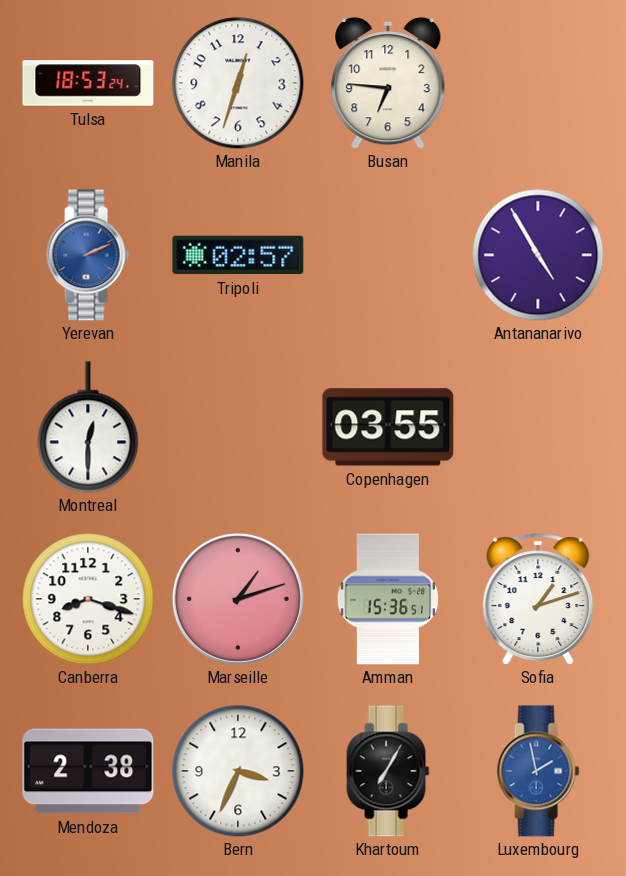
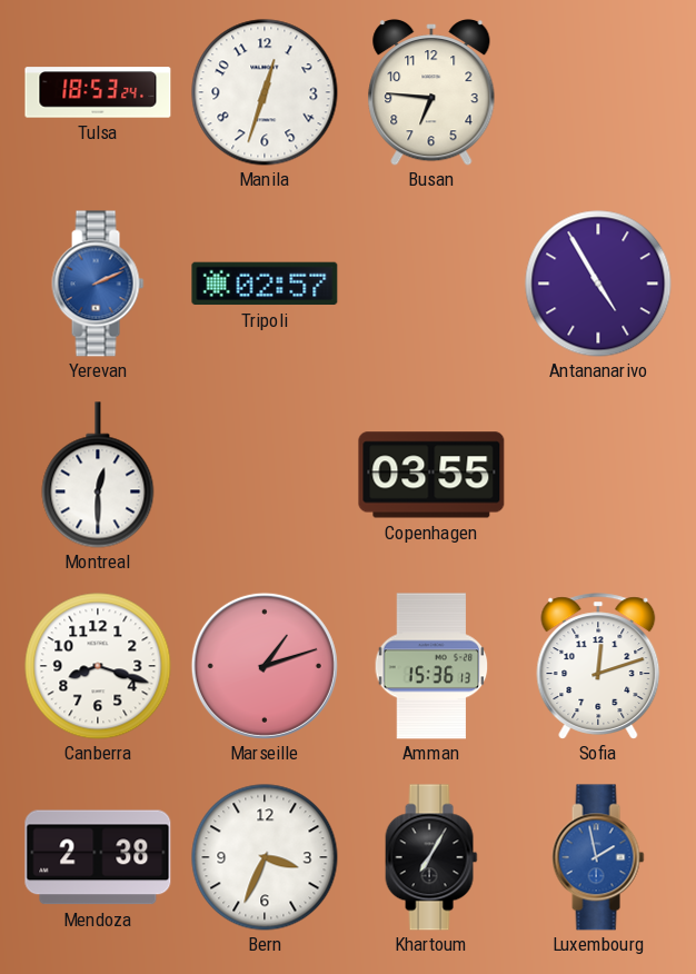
Amman: 15:36:51 -> 15:36:13 (431, 666)
Sofia: 1:12 -> 12:12 (598, 666)
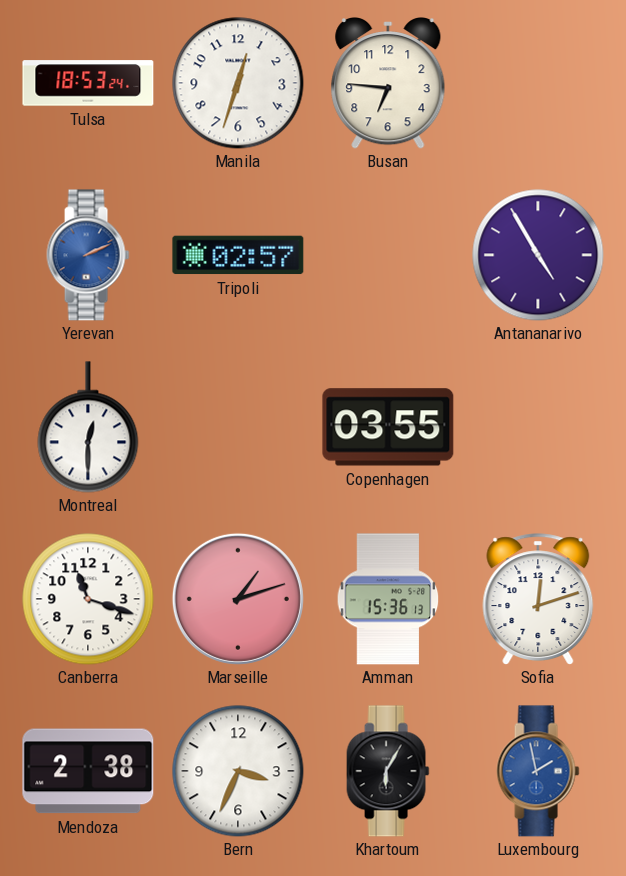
Canberra: 8:18 -> 11:18 (88, 599)
Khartoum: 7:05 -> 6:05 (388, 771)
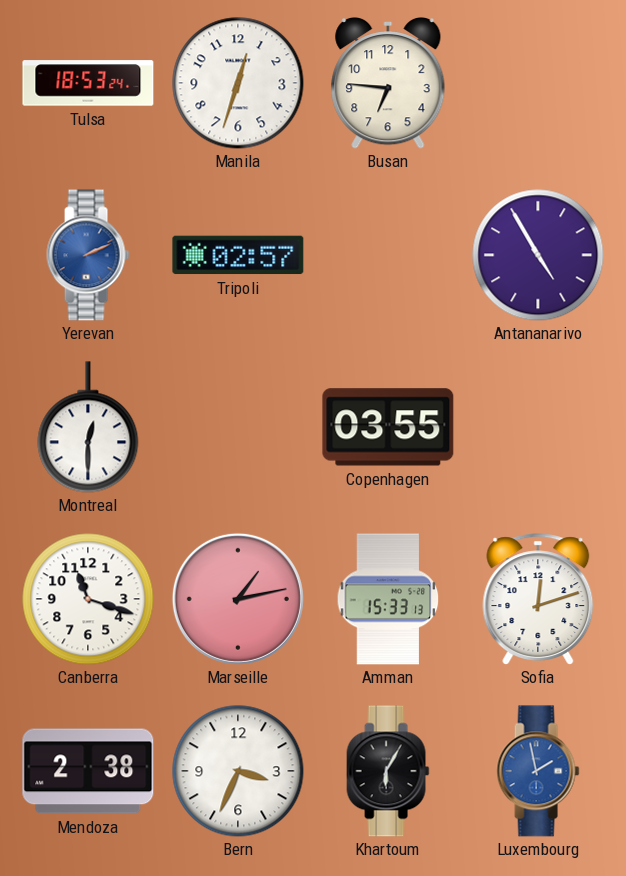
Marseille: 1:12 -> 1:13 (238, 599)
Amman: 15:36 -> 15:33 (388, 599)
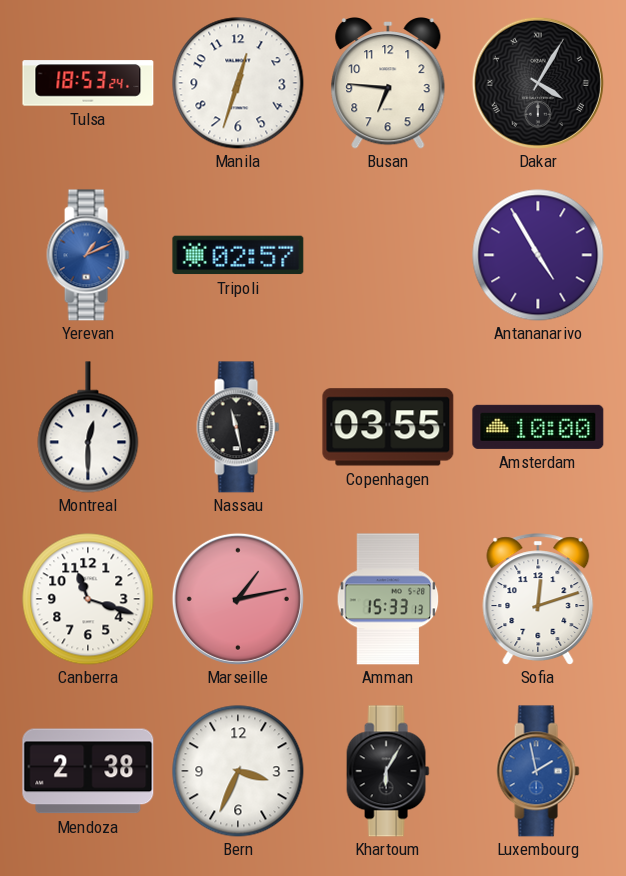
Dakar: none -> 4:05 (538, 83)
Yerevan: 2:11 -> 1:11 (88, 255)
Nassau: none -> 11:28 (238, 427)
Amsterdam: none -> 10:00 (538, 427)
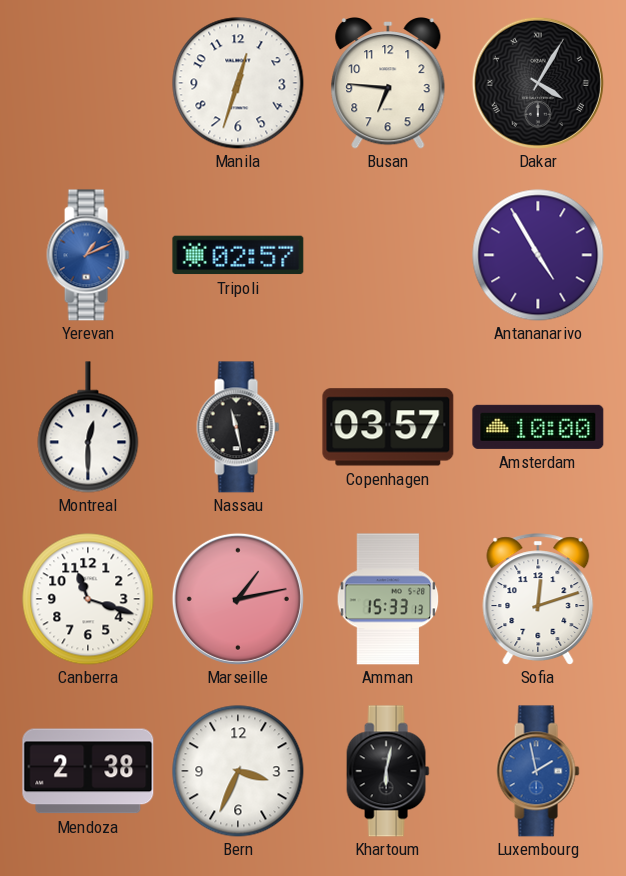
Tulsa: 18:53 -> none (88, 83)
Copenhagen: 03:55 -> 03:57 (388, 427)
Khartoum: 6:05 -> 6:02 (388, 771)
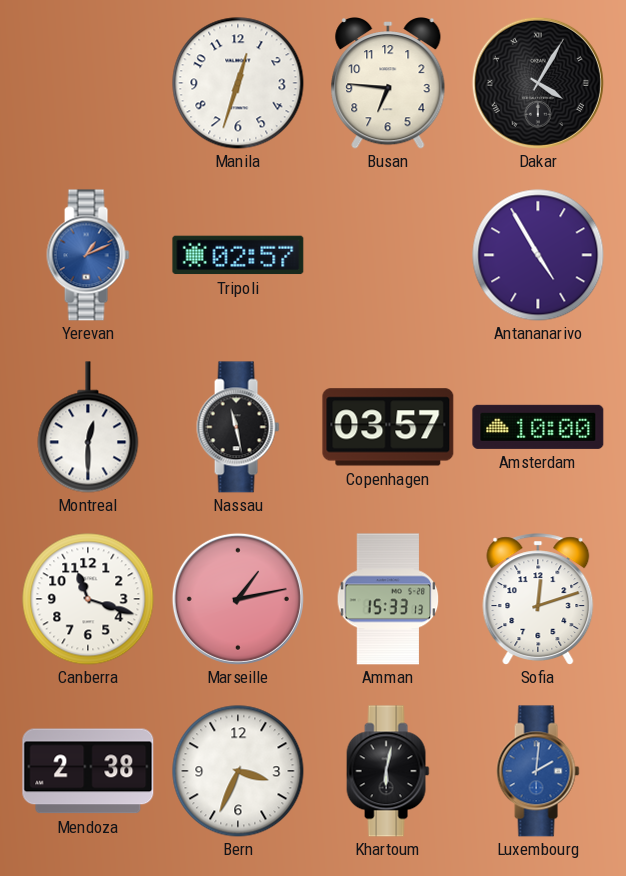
Luxembourg: 1:58 -> 2:01 (538, 771)
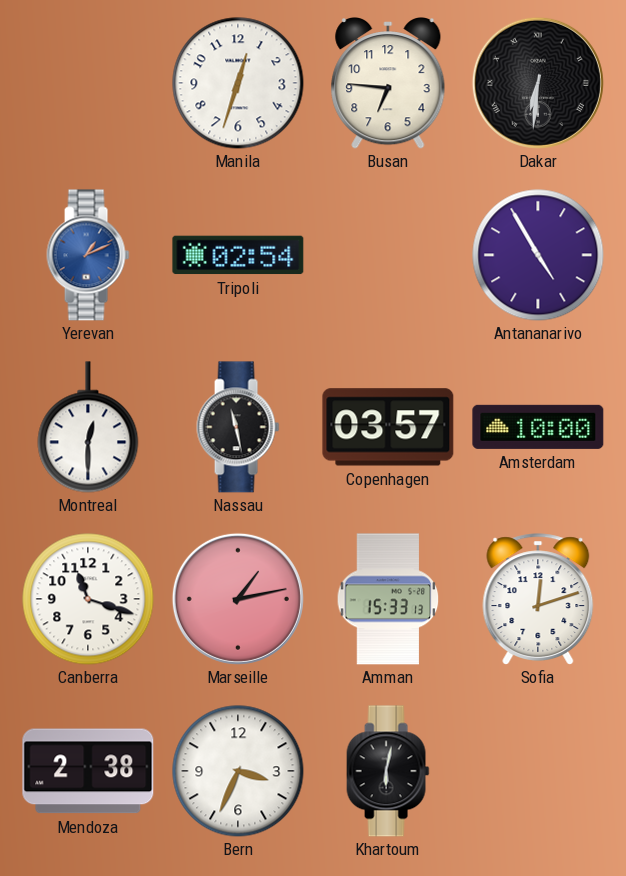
Dakar: 4:05 -> 6:31 (538, 83)
Tripoli: 02:57 -> 02:54 (238, 255)
Luxembourg: 2:01 -> none (538, 771)
